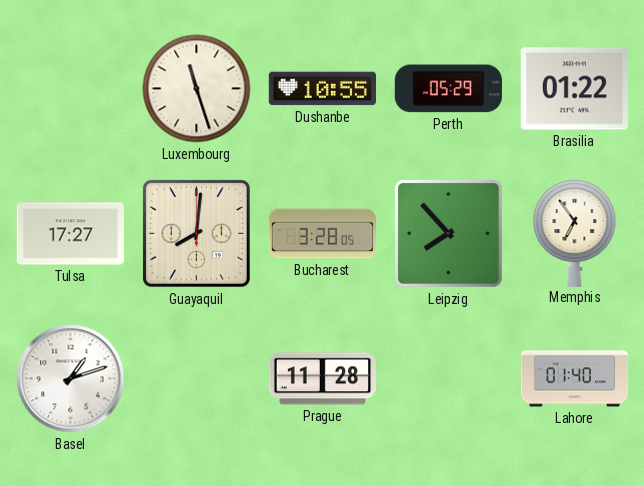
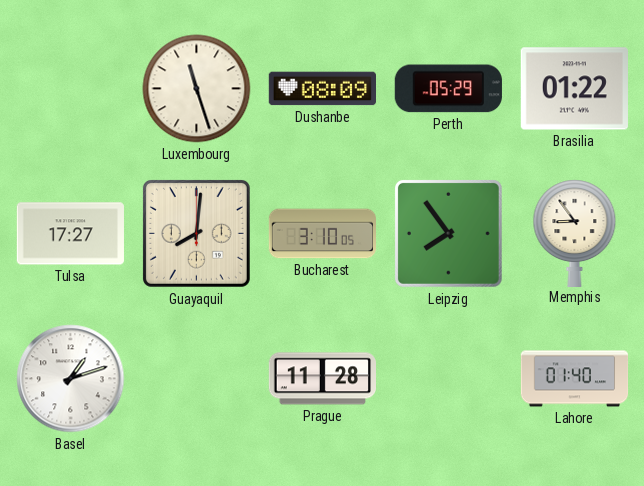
Dushanbe: 10:55 -> 08:09 (322, 89)
Bucharest: 3:28 -> 3:10 (322, 234)
Leipzig: 7:53 -> 7:54 (448, 233)
Memphis: 6:54 -> 8:54 (575, 233)
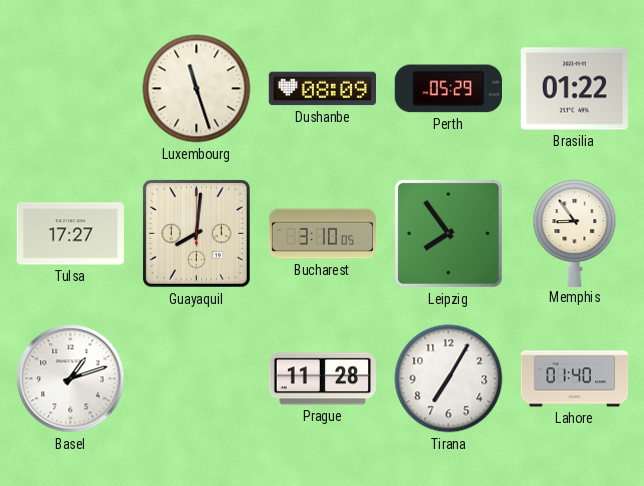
Tirana: none -> 7:05 (449, 379)
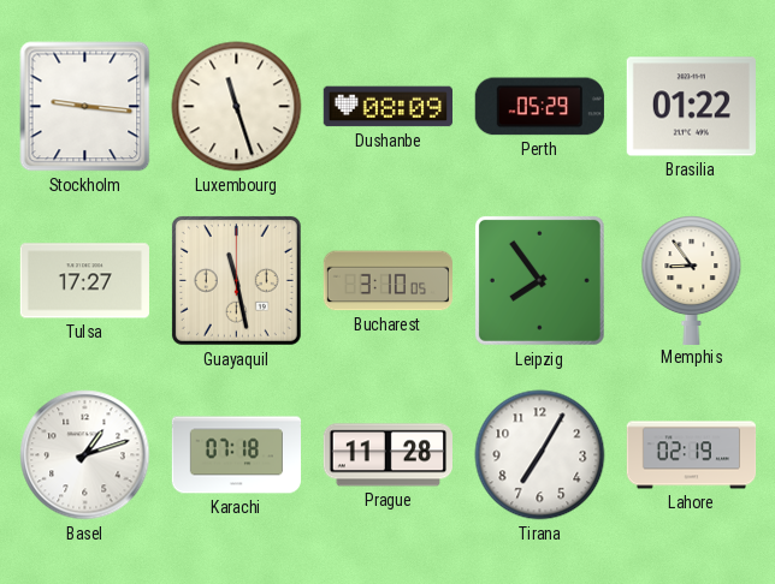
Stockholm: none -> 9:16 (85, 107)
Guayaquil: 8:01 -> 11:28 (236, 280)
Karachi: none -> 07:18 (236, 455)
Lahore: 01:40 -> 02:19 (692, 455)
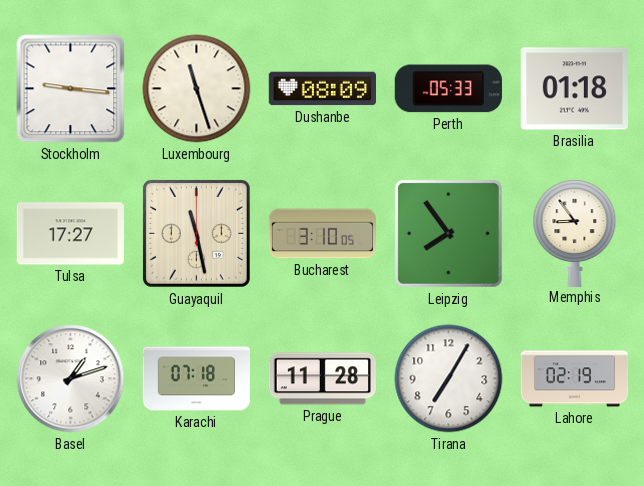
Perth: 05:29 -> 05:33 (448, 89)
Brasilia: 01:22 -> 01:18 (574, 89)
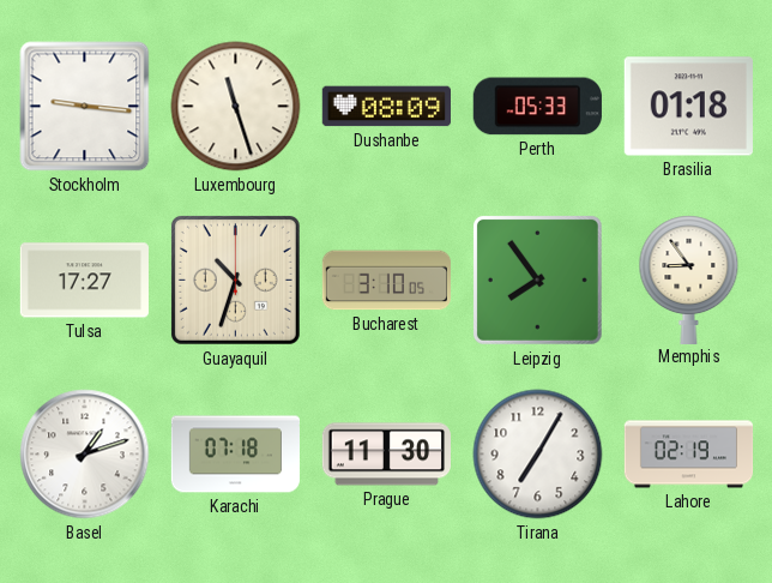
Guayaquil: 11:28 -> 10:33 (235, 280)
Prague: 11:28 -> 11:30 (386, 455)
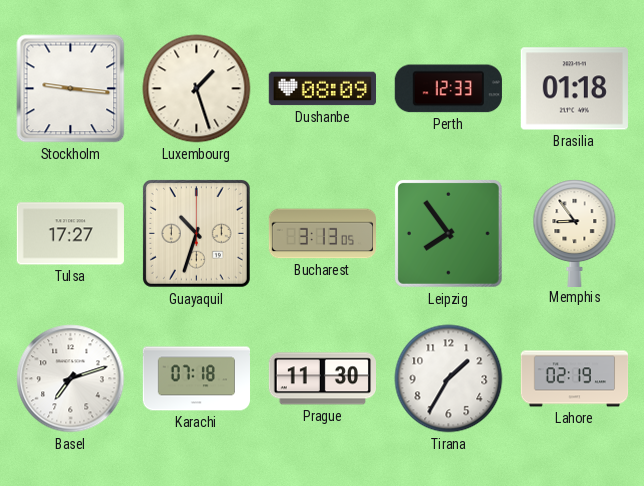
Luxembourg: 11:27 -> 1:27 (197, 89)
Perth: 05:33 -> 12:33 (448, 89)
Bucharest: 3:10 -> 3:13 (322, 234)
Basel: 1:12 -> 7:12 (71, 379)
Tirana: 7:05 -> 1:35 (449, 379)
